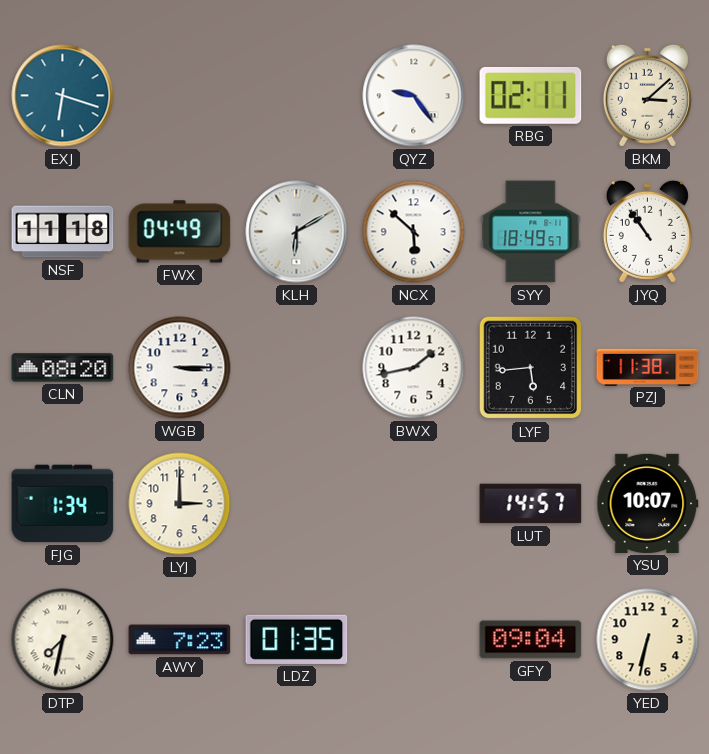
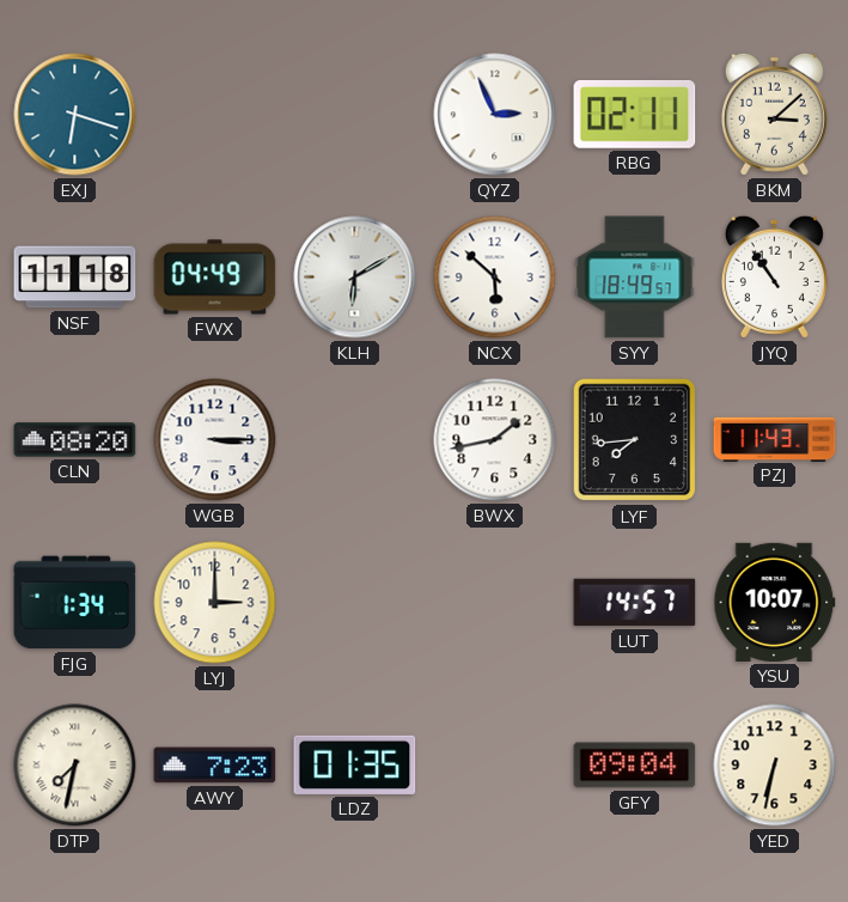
QYZ: 9:24 -> 2:56 (495, 115)
LYF: 5:44 -> 7:44 (635, 440)
PZJ: 11:38 -> 11:43 (775, 439)
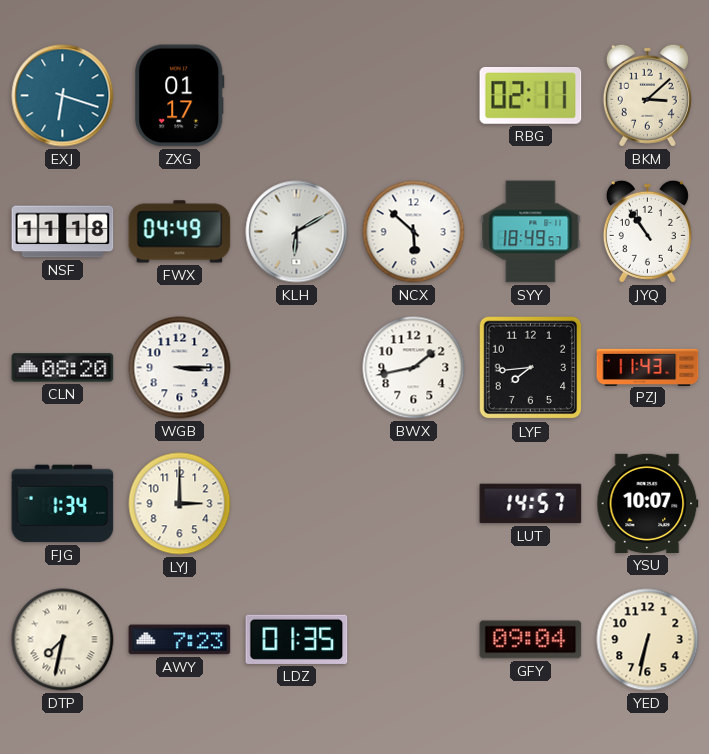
ZXG: none -> 01:17 (180, 96)
QYZ: 2:56 -> none (495, 115)
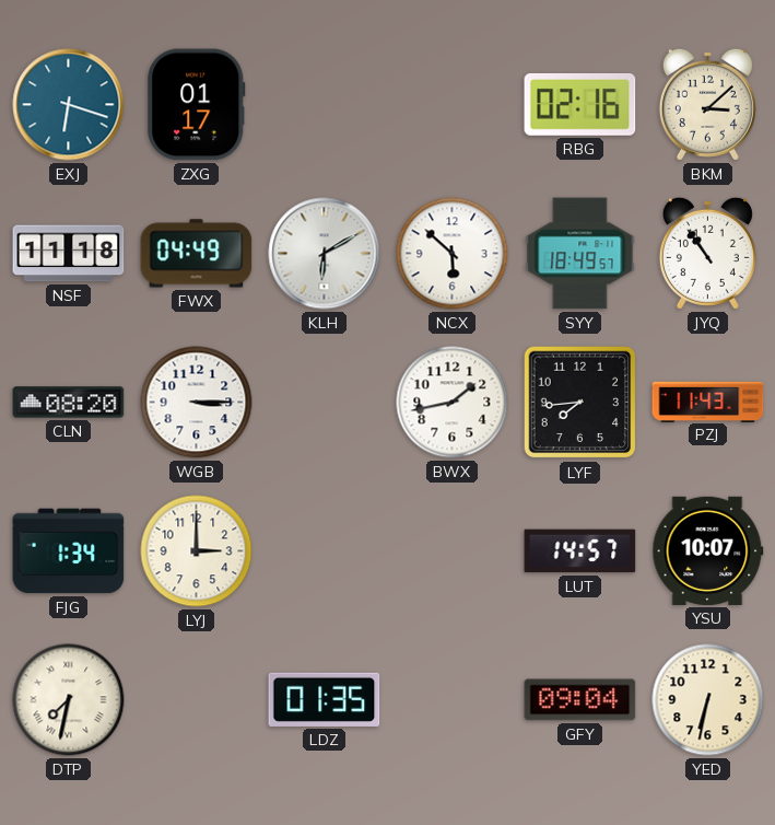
RBG: 02:11 -> 02:16 (580, 104)
AWY: 7:23 -> none (180, 640)
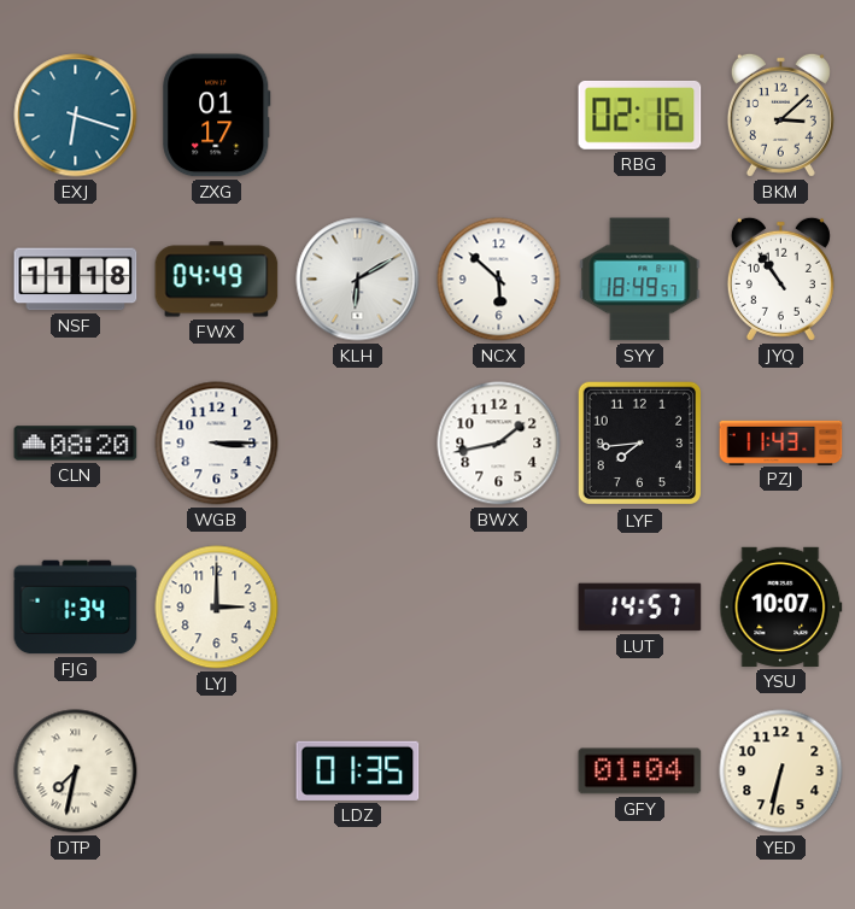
GFY: 09:04 -> 01:04 (640, 772)
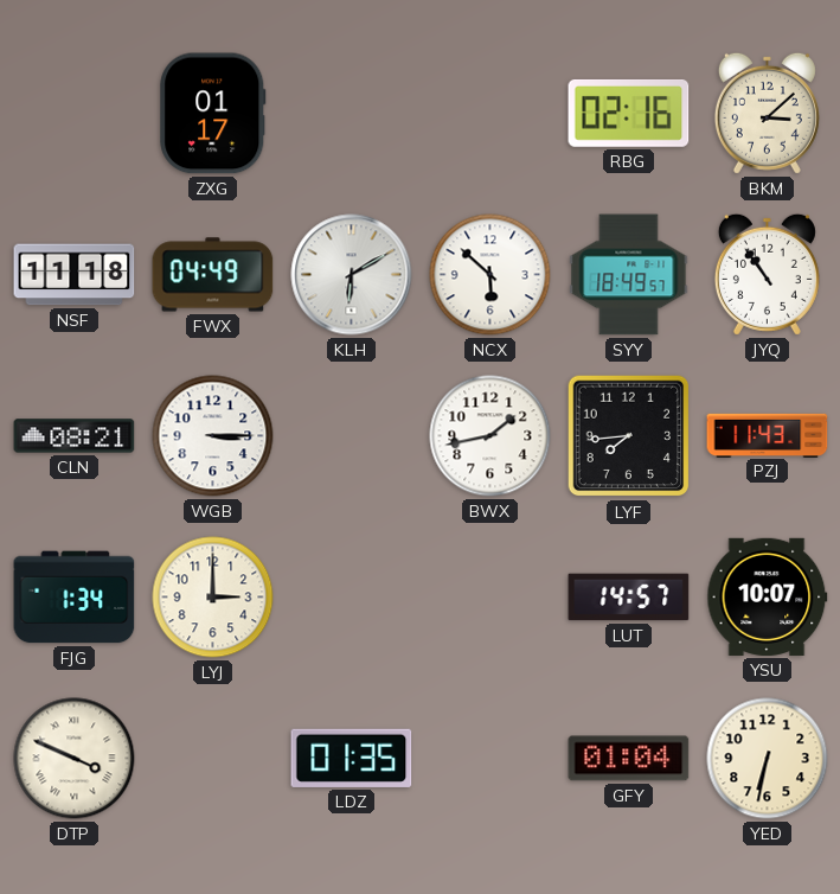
EXJ: 6:18 -> none (76, 116)
CLN: 08:20 -> 08:21 (75, 436)
DTP: 7:32 -> 3:49 (75, 759)
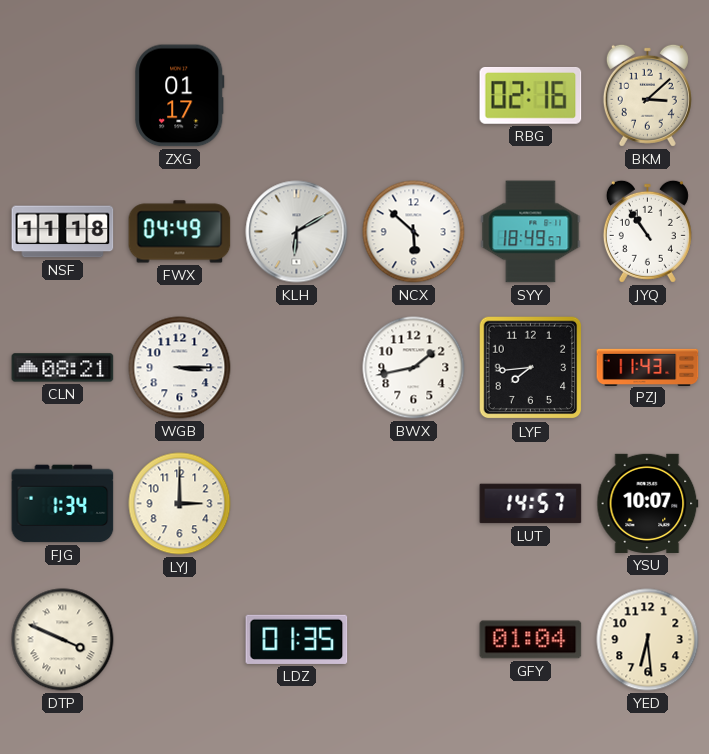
YED: 6:32 -> 6:29 (648, 640)
